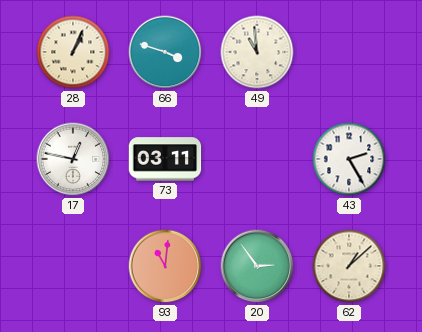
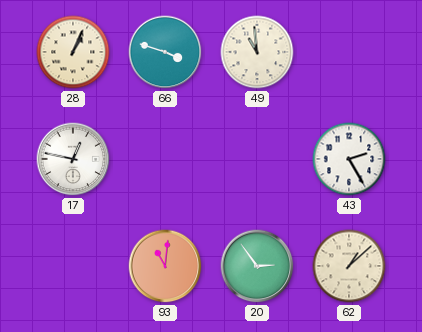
73: 03:11 -> none (165, 159)
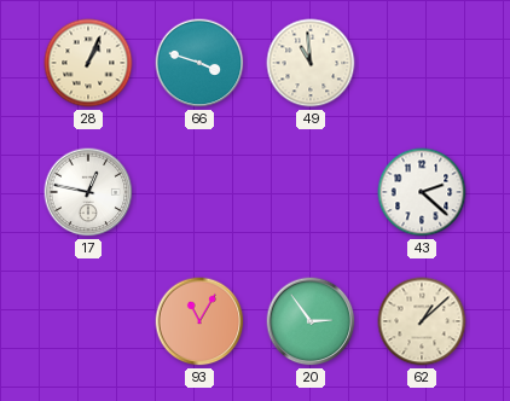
43: 2:25 -> 2:22 (422, 192)
93: 11:01 -> 11:05 (199, 321)
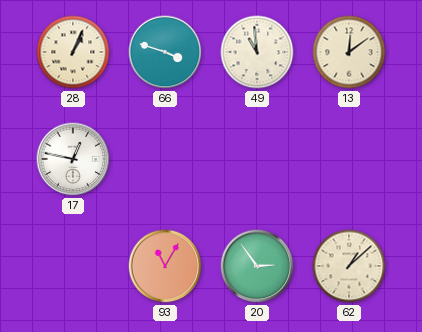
13: none -> 12:09 (349, 52)
43: 2:22 -> none (422, 192)
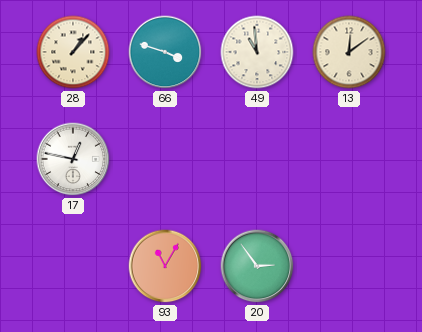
28: 1:04 -> 1:07 (73, 52)
62: 1:08 -> none (349, 266)
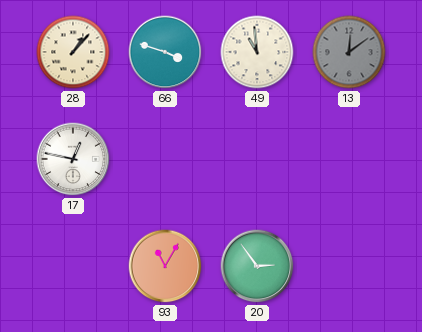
13 dial: cream -> grey (349, 52)
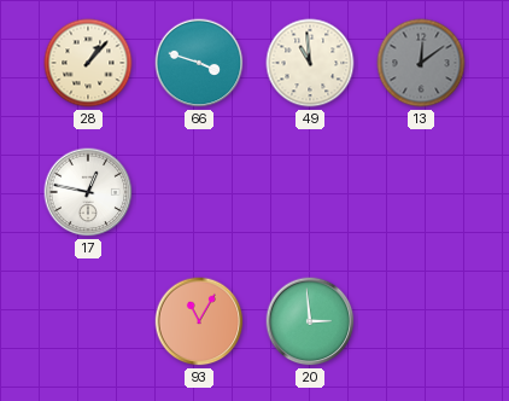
20: 2:54 -> 2:59 (310, 321)
